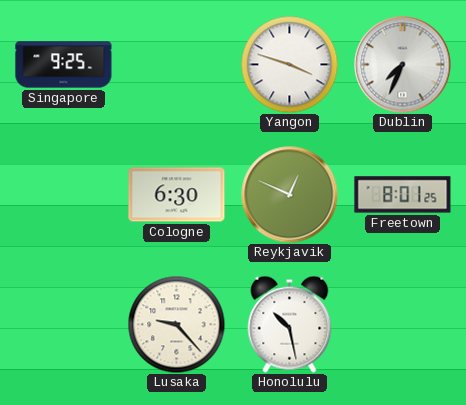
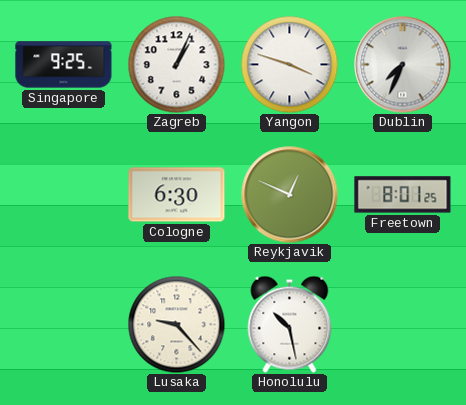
Zagreb: none -> 1:04 (176, 64)
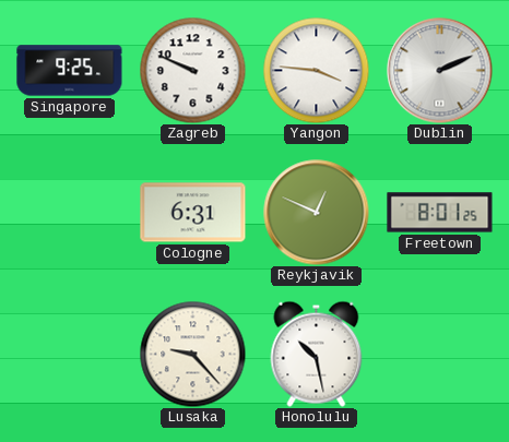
Zagreb: 1:04 -> 9:49 (192, 70)
Yangon: 3:48 -> 3:46 (316, 70)
Dublin: 7:34 -> 2:11 (440, 71)
Cologne: 6:30 -> 6:31 (193, 213)
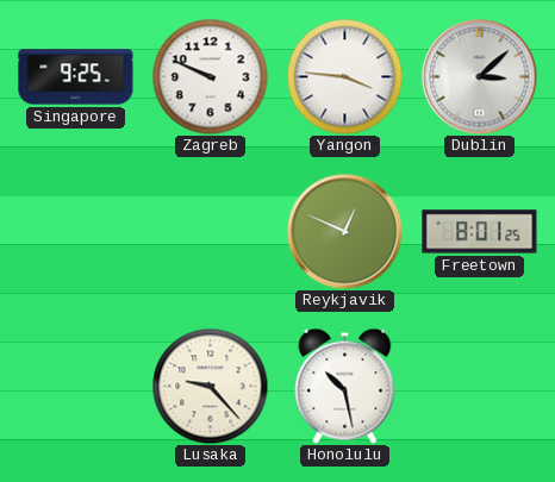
Dublin: 2:11 -> 3:08 (480, 77)
Cologne: 6:31 -> none (193, 213)
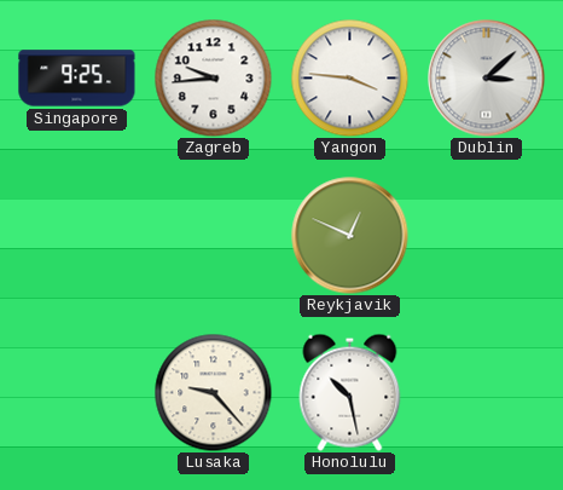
Zagreb: 9:49 -> 9:44 (213, 77)
Freetown: 8:01 -> none (480, 232)
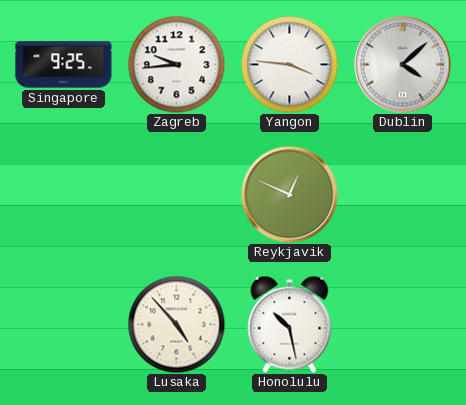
Dublin: 3:08 -> 4:08 (403, 65)
Lusaka: 9:23 -> 4:53 (176, 324)
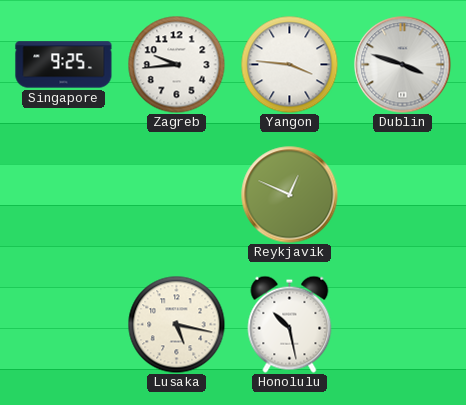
Dublin: 4:08 -> 3:48 (403, 65)
Lusaka: 4:53 -> 5:17 (176, 324)
